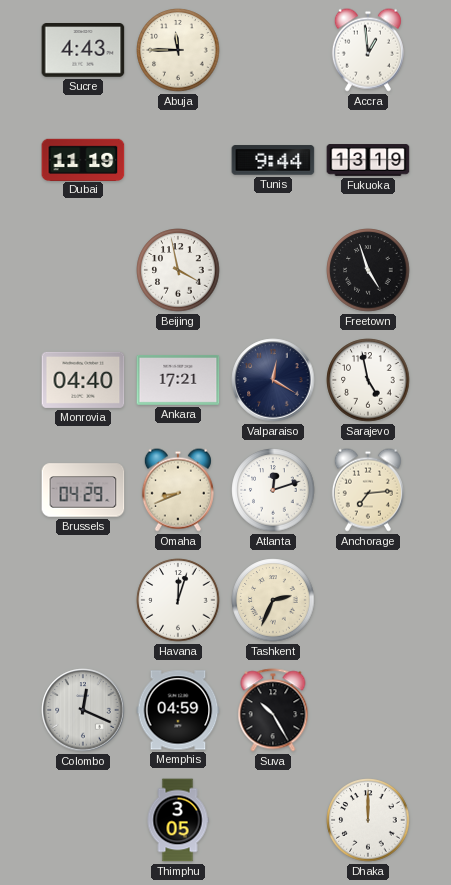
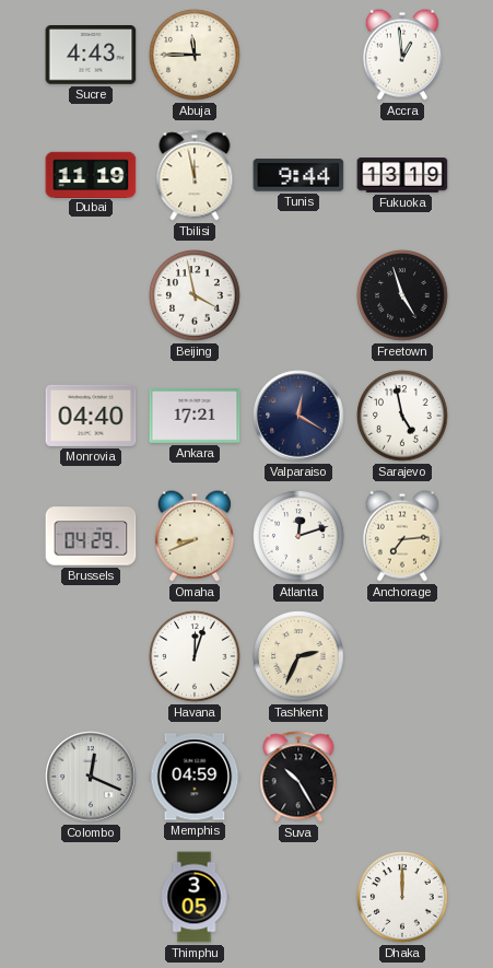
Tbilisi: none -> 11:58 (195, 175)
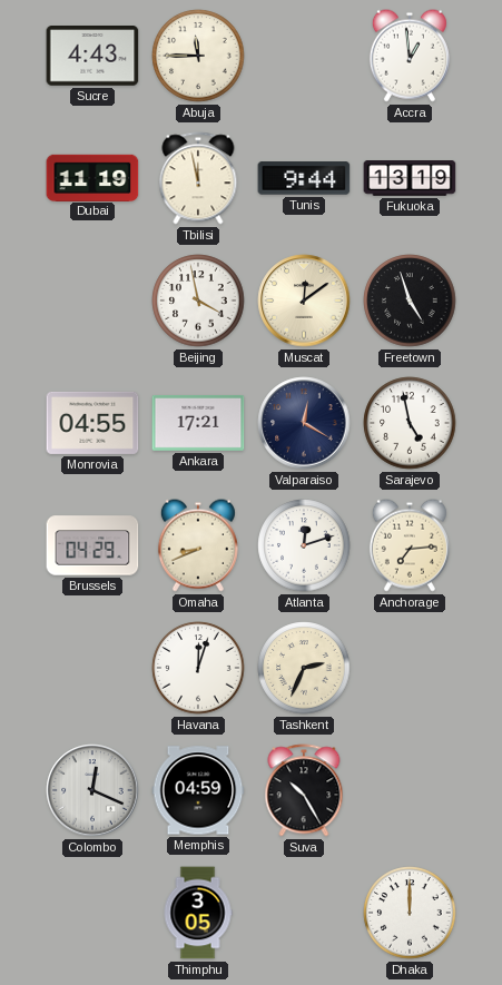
Muscat: none -> 12:09 (304, 301)
Monrovia: 04:40 -> 04:55 (92, 423)
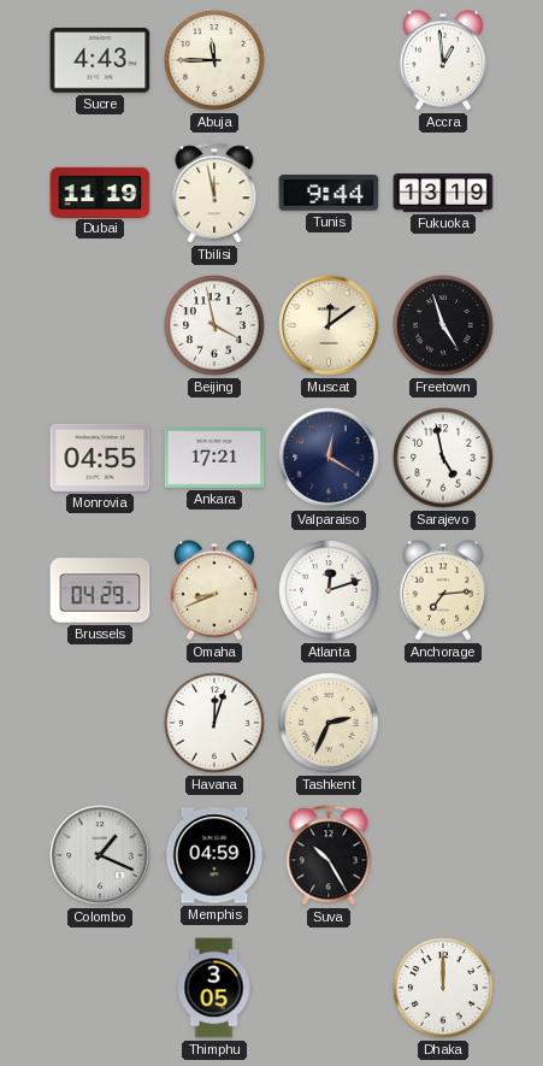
Colombo: 12:19 -> 1:19 (100, 855)
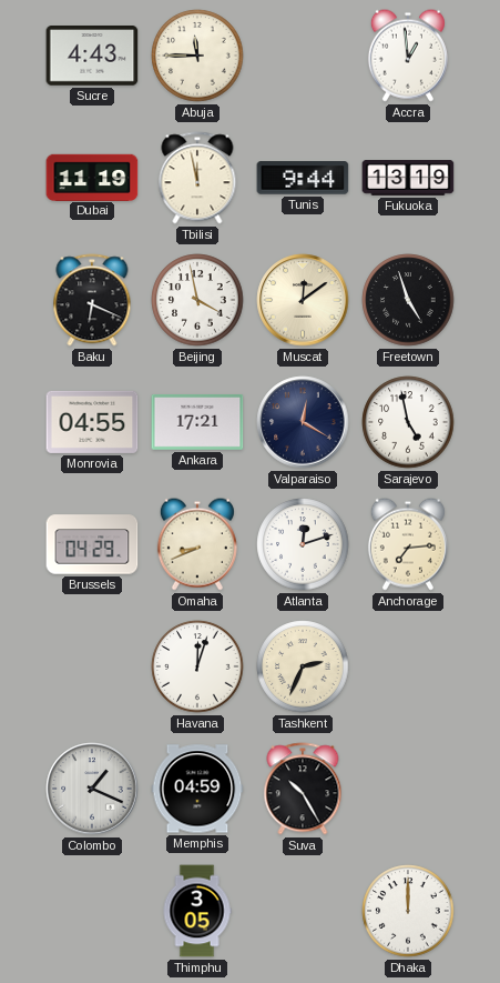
Baku: none -> 6:19 (92, 300)
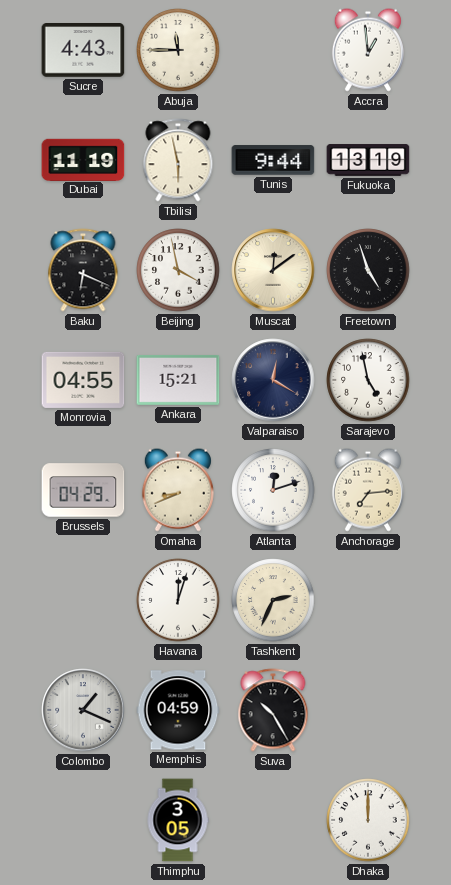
Tbilisi: 11:58 -> 5:58 (178, 160)
Ankara: 17:21 -> 15:21 (178, 381)
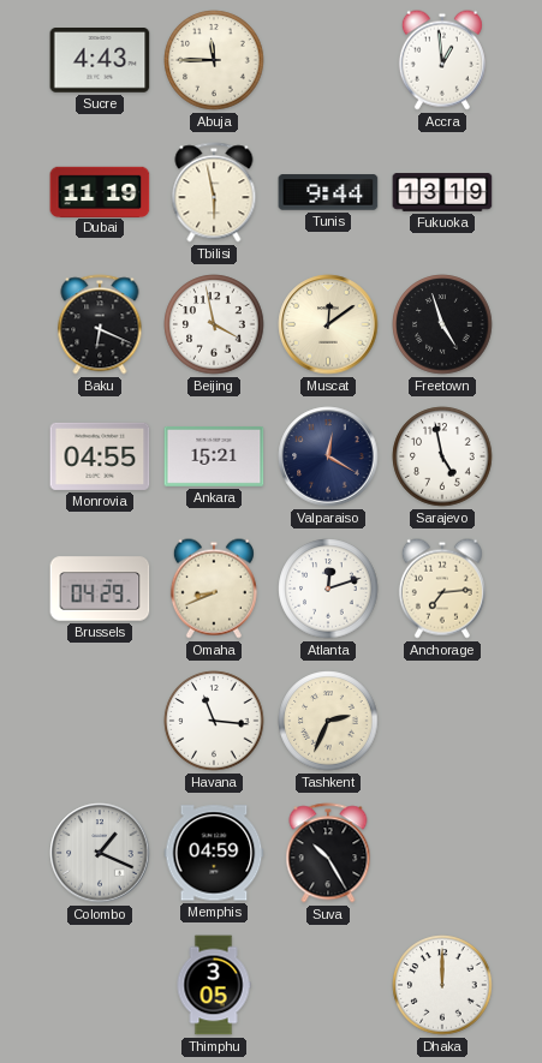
Havana: 12:03 -> 11:16 (214, 721)
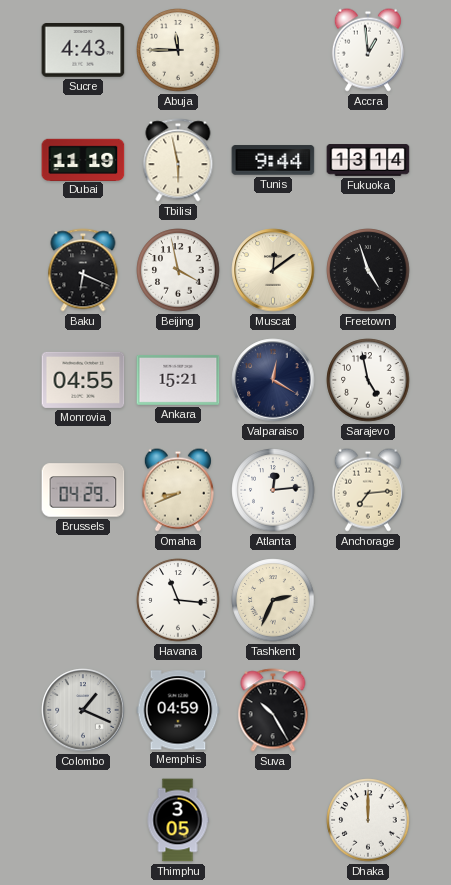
Fukuoka: 13:19 -> 13:14 (368, 160)
Atlanta: 12:12 -> 12:14 (273, 490)
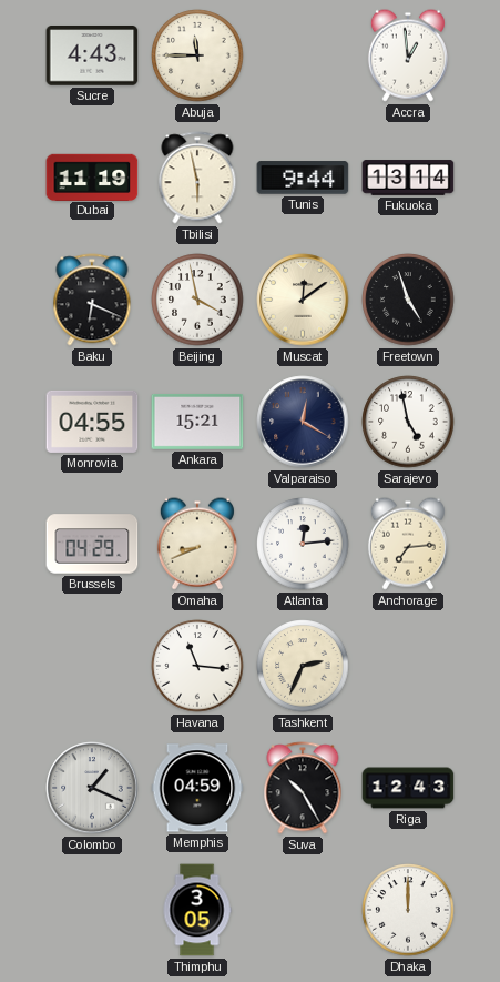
Riga: none -> 12:43 (408, 788)
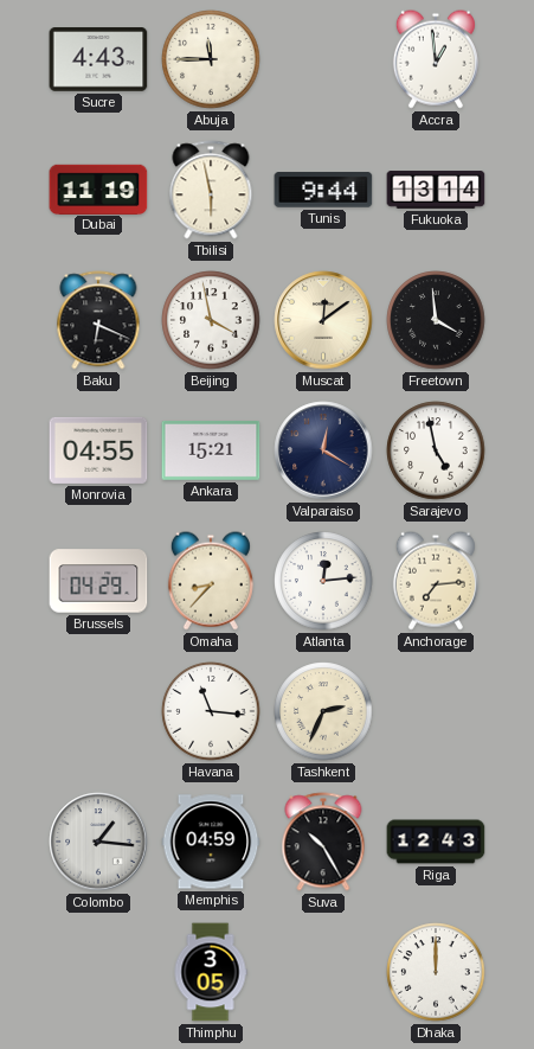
Freetown: 4:57 -> 3:59 (436, 320)
Omaha: 8:41 -> 8:37 (211, 581)
Colombo: 1:19 -> 1:16 (98, 842)
